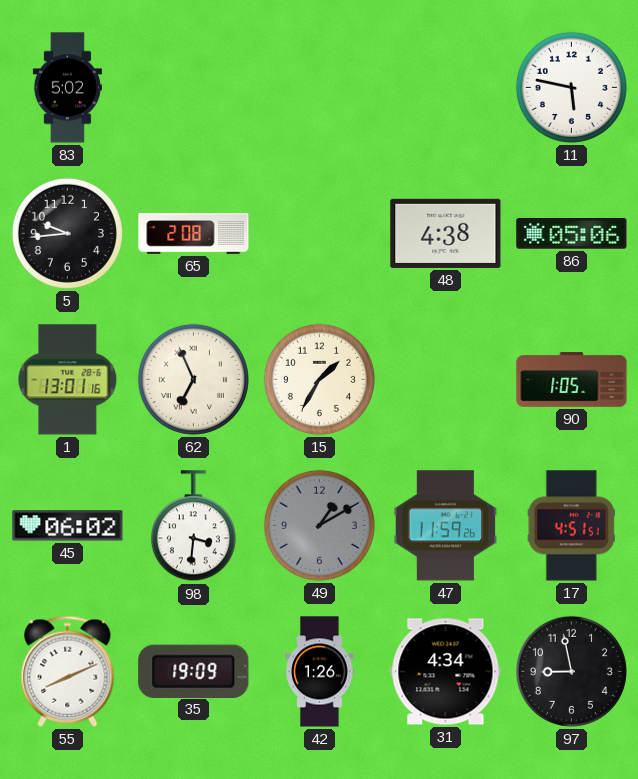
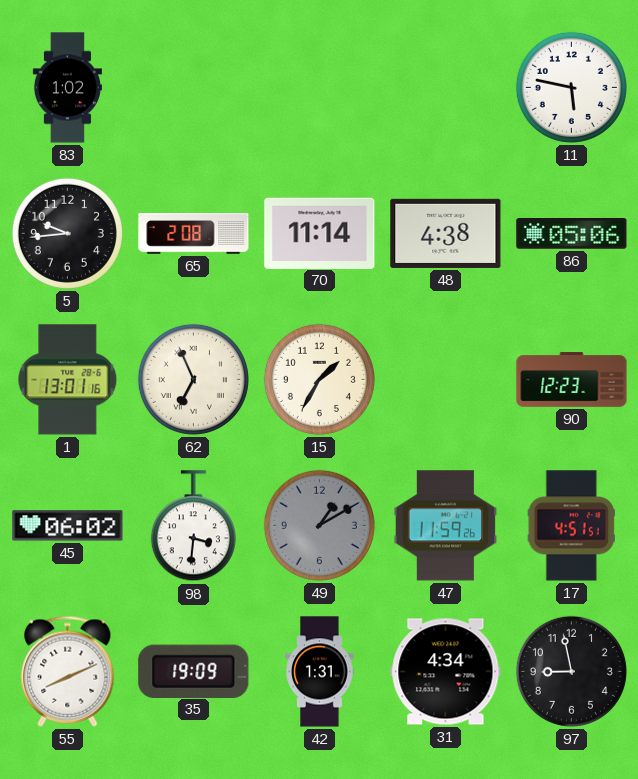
83: 5:02 -> 1:02 (67, 88)
70: none -> 11:14 (320, 233)
90: 1:05 -> 12:23 (572, 380)
42: 1:26 -> 1:31 (320, 672)
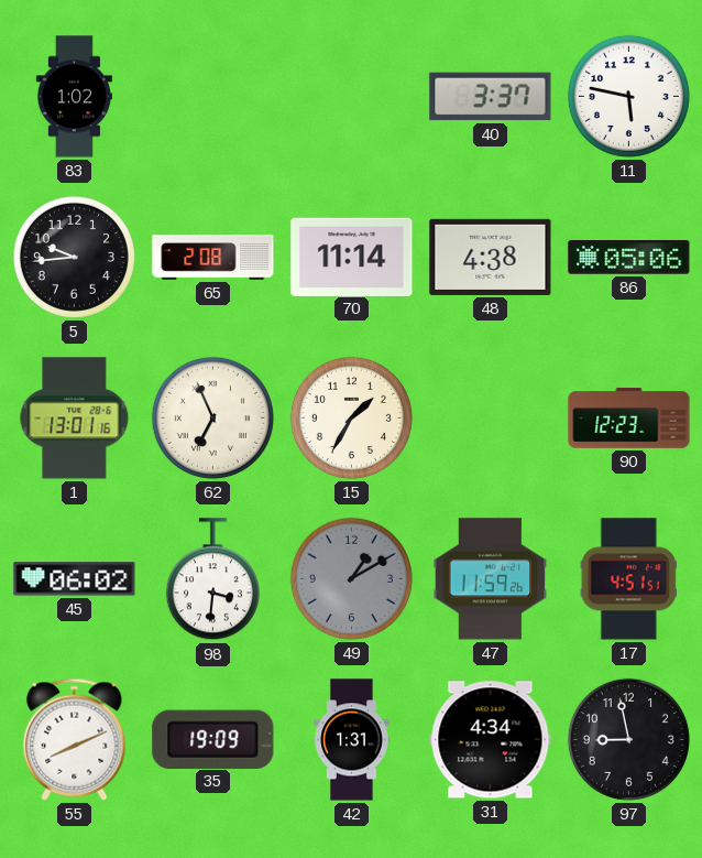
40: none -> 3:37 (491, 97)
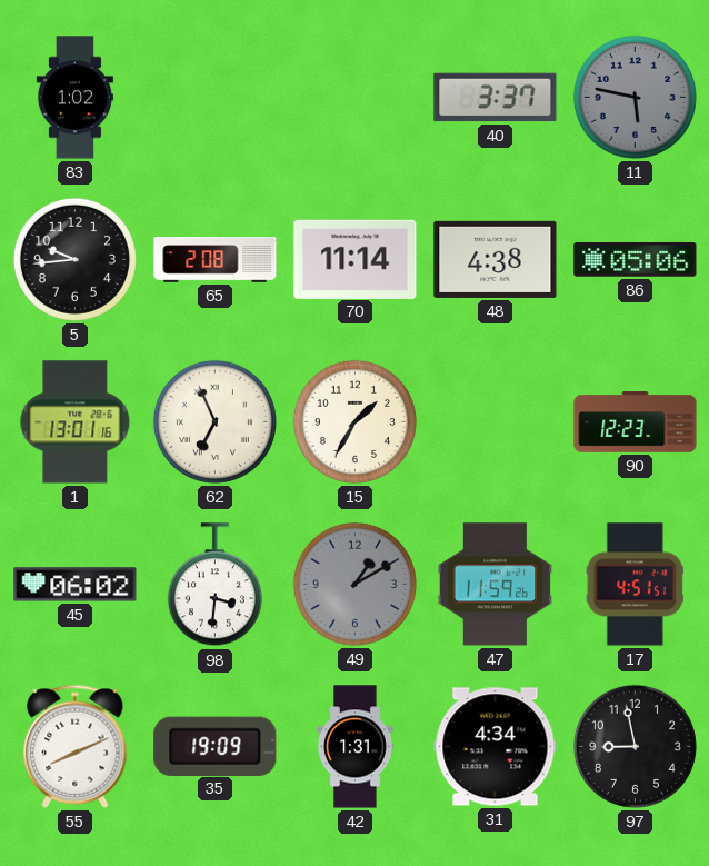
11 dial: white -> grey (635, 97)
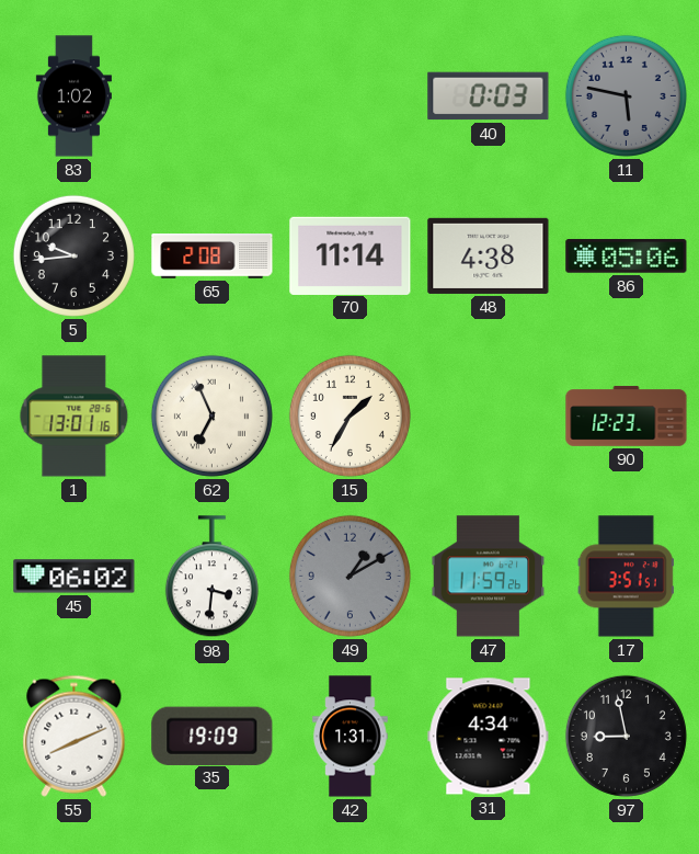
40: 3:37 -> 0:03 (489, 96)
17: 4:51 -> 3:51 (626, 577)
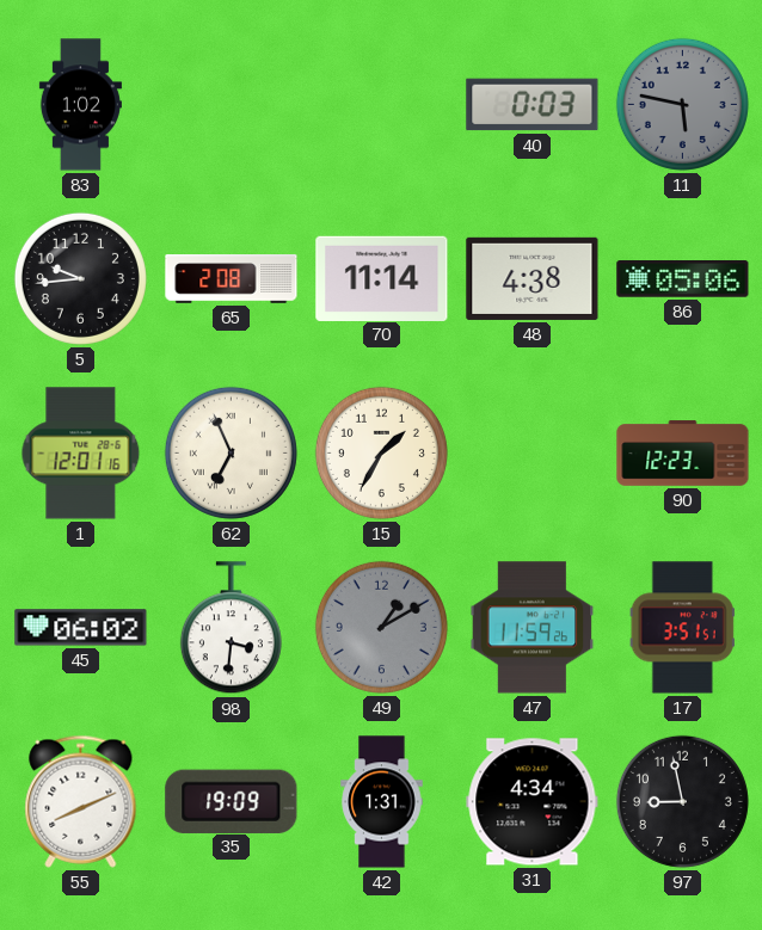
1: 13:01 -> 12:01 (81, 454)
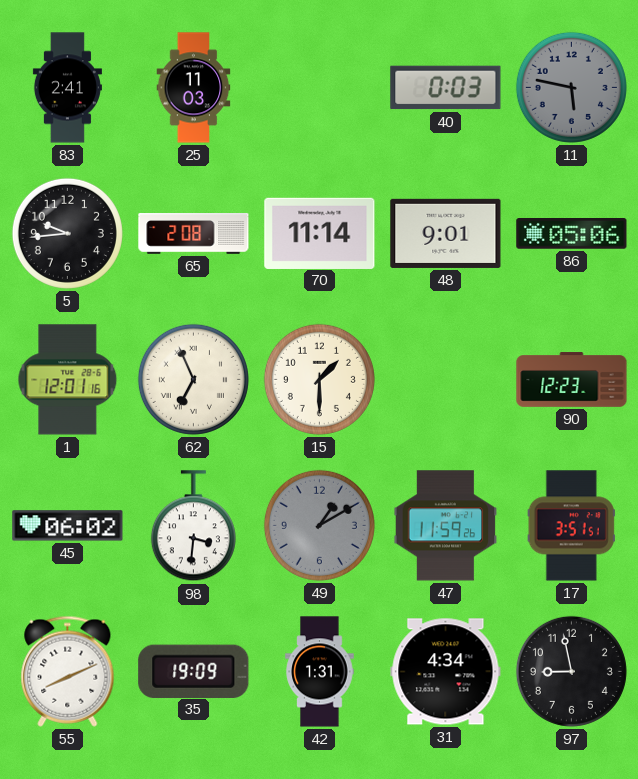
83: 1:02 -> 2:41 (67, 88)
25: none -> 11:03 (194, 88)
48: 4:38 -> 9:01 (446, 233)
15: 1:35 -> 1:30 (319, 379)
